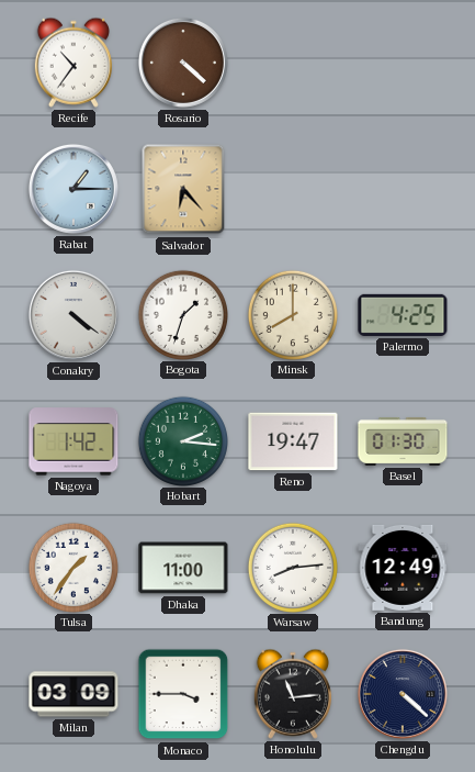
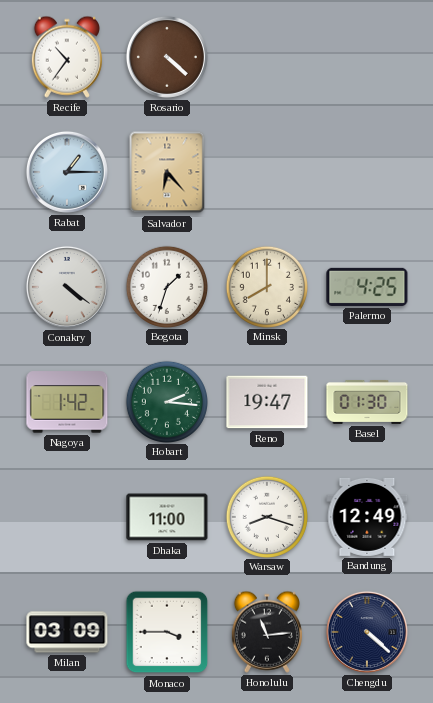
Tulsa: 1:36 -> none (72, 567)
Warsaw: 8:14 -> 8:18 (266, 516)
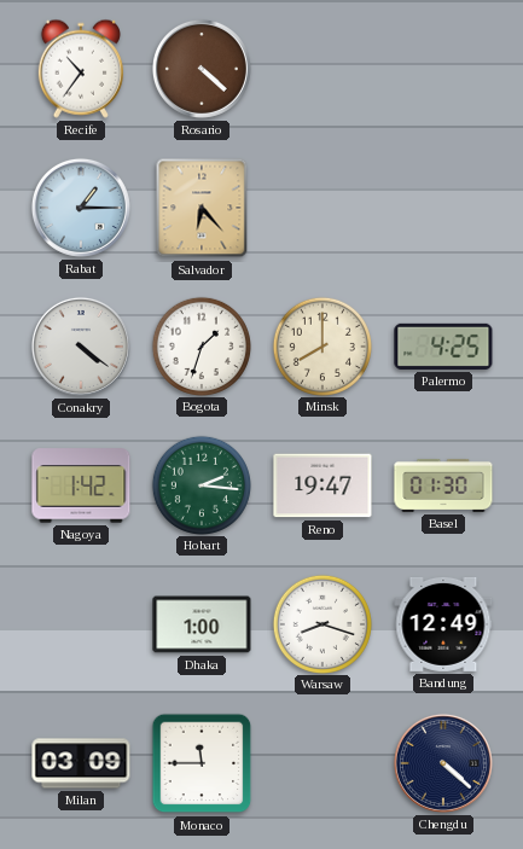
Dhaka: 11:00 -> 1:00 (202, 624)
Monaco: 3:45 -> 11:45 (202, 763)
Honolulu: 11:14 -> none (267, 632)
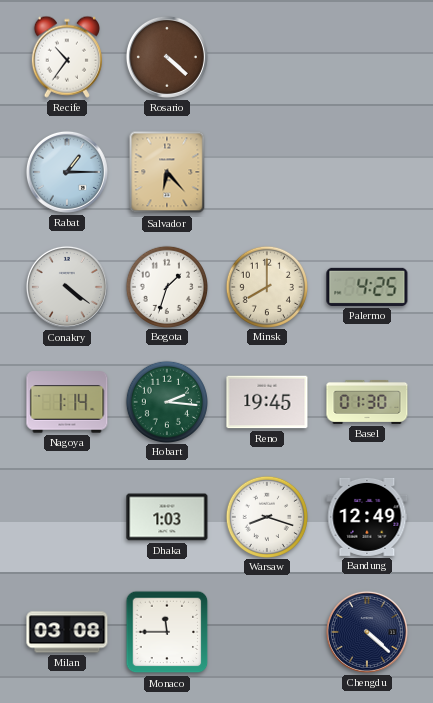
Nagoya: 1:42 -> 1:14 (67, 402)
Reno: 19:47 -> 19:45 (267, 402)
Dhaka: 1:00 -> 1:03 (167, 517)
Milan: 03:09 -> 03:08 (67, 632)
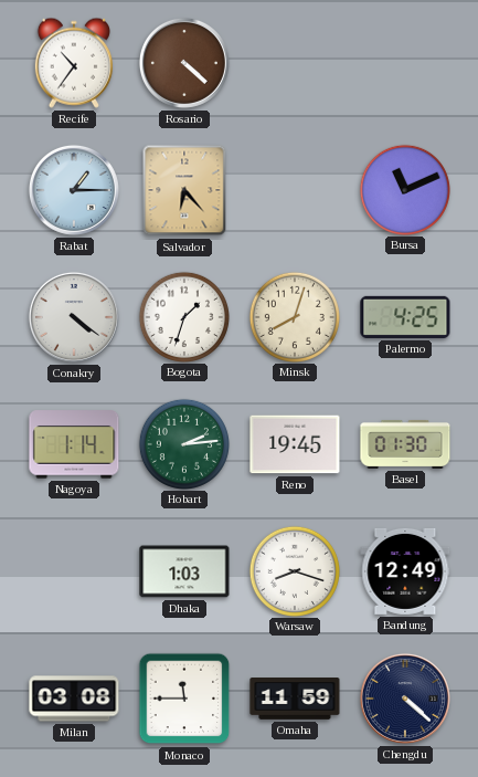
Bursa: none -> 11:11 (404, 189)
Minsk: 8:00 -> 8:03 (294, 316)
Hobart: 2:16 -> 2:14 (183, 443)
Omaha: none -> 11:59 (295, 699)
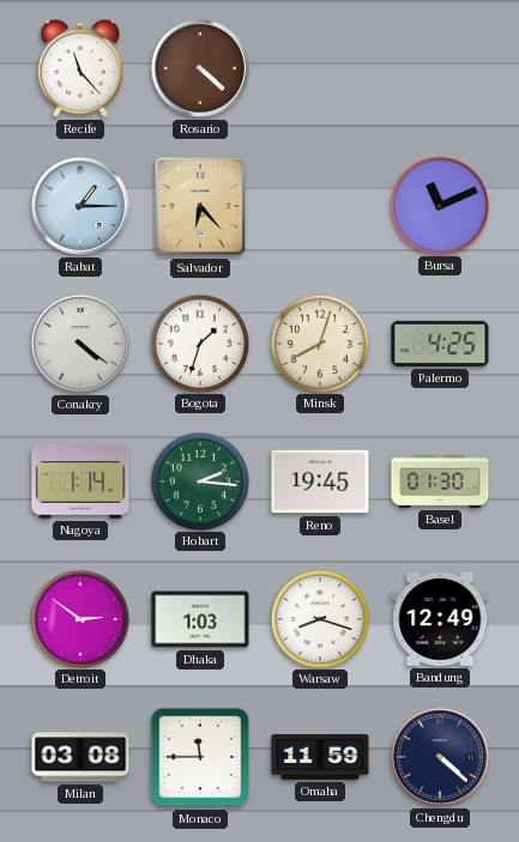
Recife: 10:36 -> 11:23 (80, 68)
Hobart: 2:14 -> 2:16 (199, 480)
Detroit: none -> 2:51 (79, 618)
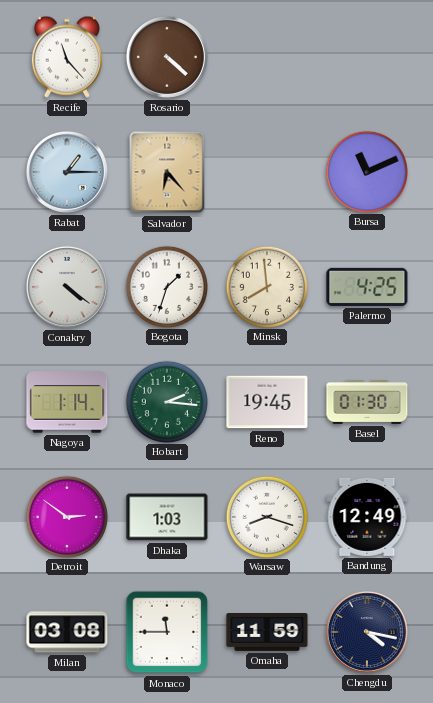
Minsk: 8:03 -> 7:59 (266, 286)
Chengdu: 4:22 -> 4:17 (367, 632)
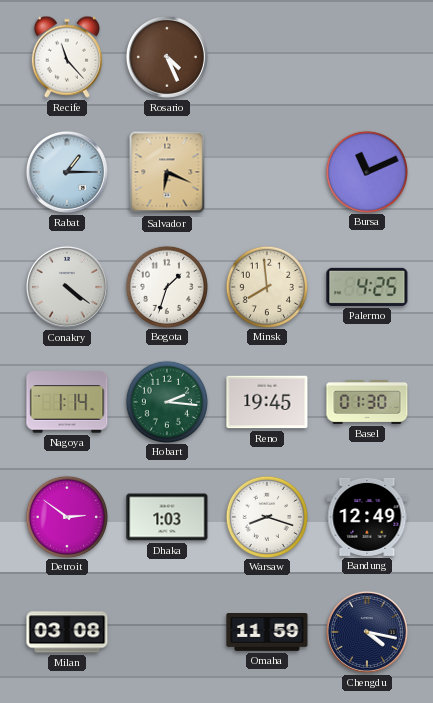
Rosario: 4:22 -> 4:26 (167, 57)
Salvador: 6:23 -> 6:19 (167, 172)
Monaco: 11:45 -> none (167, 632)
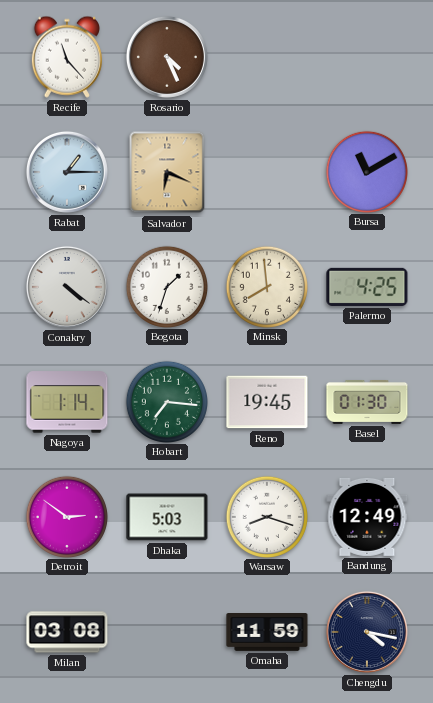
Bursa: 11:11 -> 11:10 (366, 171)
Hobart: 2:16 -> 7:16 (166, 401)
Dhaka: 1:03 -> 5:03 (167, 517)
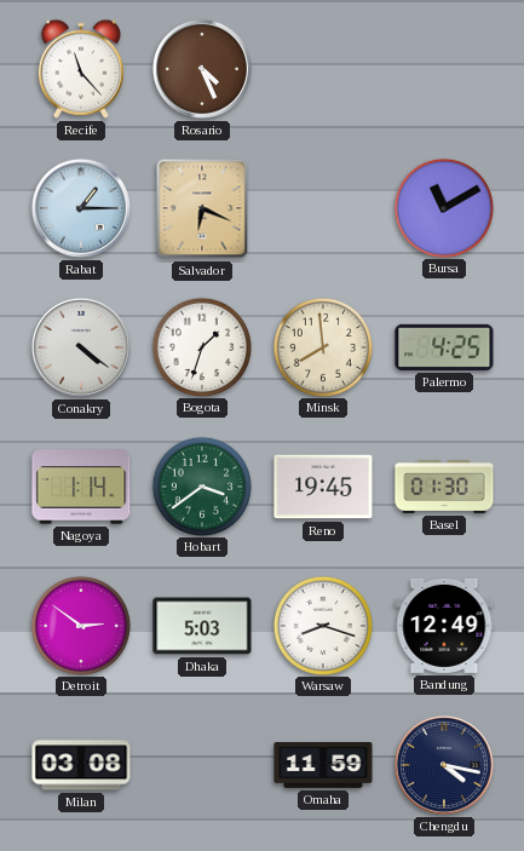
Hobart: 7:16 -> 3:39 (201, 485)
